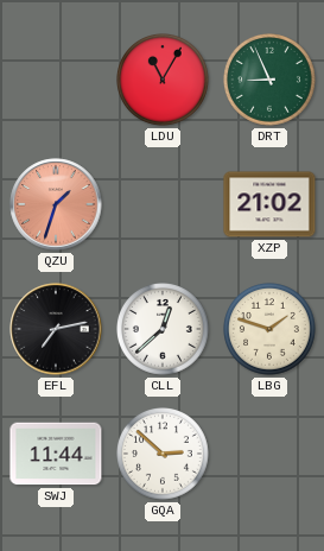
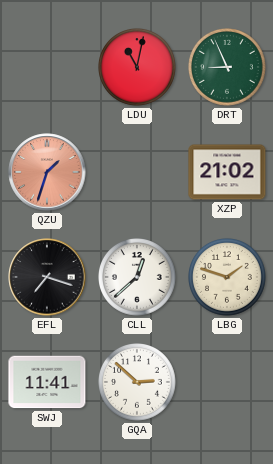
LDU: 11:05 -> 11:02 (138, 68)
EFL: 7:13 -> 7:18 (47, 277)
SWJ: 11:44 -> 11:41 (47, 382)
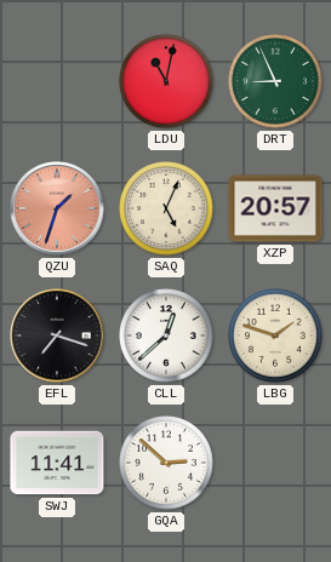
SAQ: none -> 5:04 (167, 210)
XZP: 21:02 -> 20:57 (275, 208)
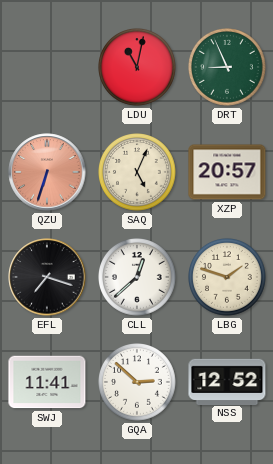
QZU: 1:33 -> 6:33 (47, 172)
NSS: none -> 12:52 (227, 381)
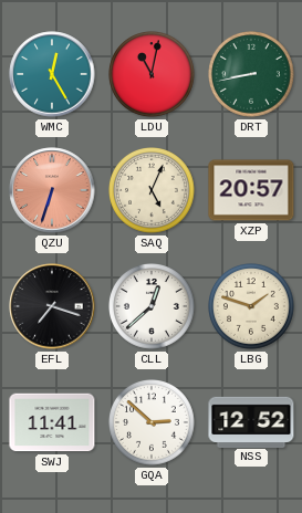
WMC: none -> 12:25 (52, 74)
DRT: 8:56 -> 8:43 (252, 75)
